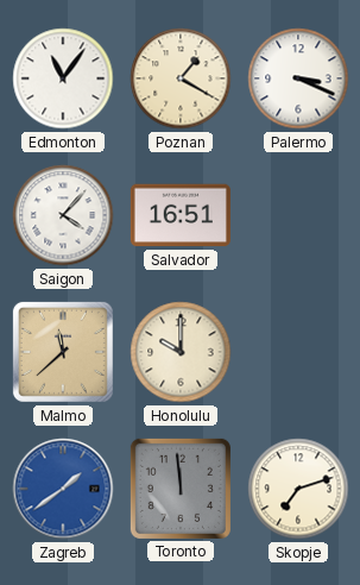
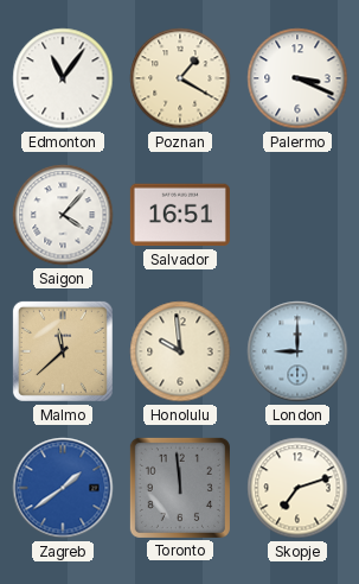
Honolulu: 10:00 -> 9:59 (180, 351)
London: none -> 9:00 (297, 351)
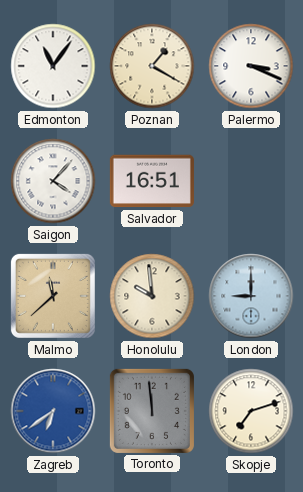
Zagreb: 1:39 -> 6:39 (53, 411)
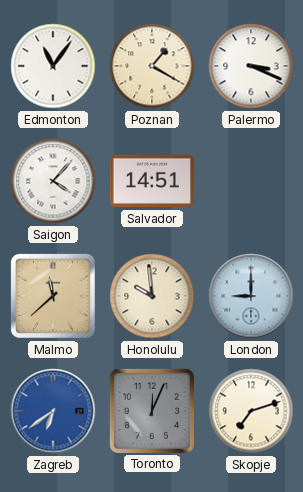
Salvador: 16:51 -> 14:51 (152, 181)
Toronto: 11:59 -> 12:04 (152, 411)
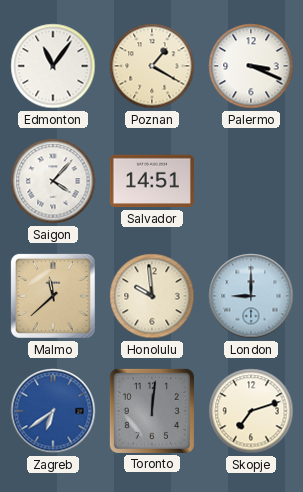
Toronto: 12:04 -> 12:01 (152, 411)
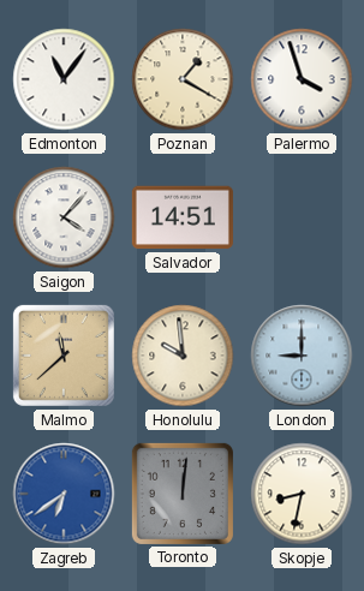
Palermo: 3:19 -> 3:57 (302, 79)
Skopje: 7:12 -> 8:32 (302, 494)
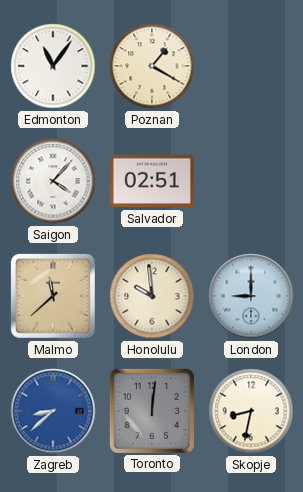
Palermo: 3:57 -> none (302, 79)
Salvador: 14:51 -> 02:51 (152, 181)
Zagreb: 6:39 -> 8:38 (53, 411)
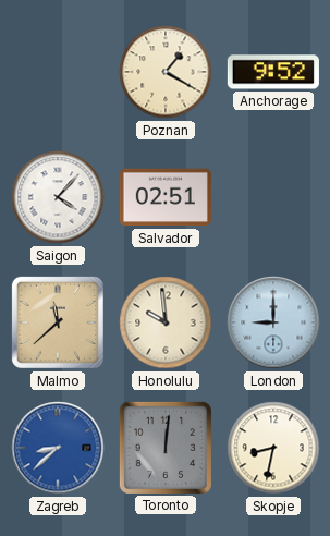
Edmonton: 11:06 -> none (53, 66)
Anchorage: none -> 9:52 (273, 72)
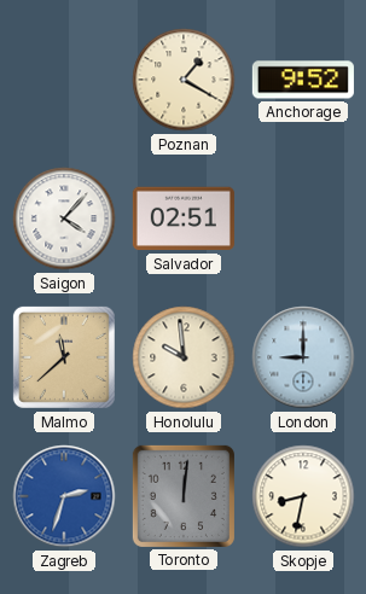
Zagreb: 8:38 -> 2:33 (64, 496)
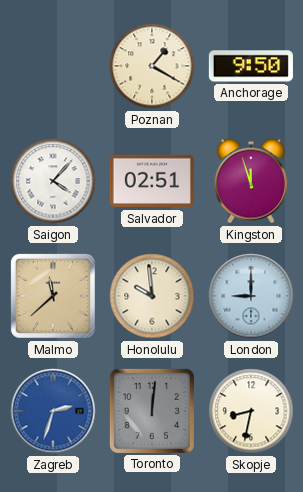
Anchorage: 9:52 -> 9:50 (251, 66)
Kingston: none -> 11:57 (251, 181)
